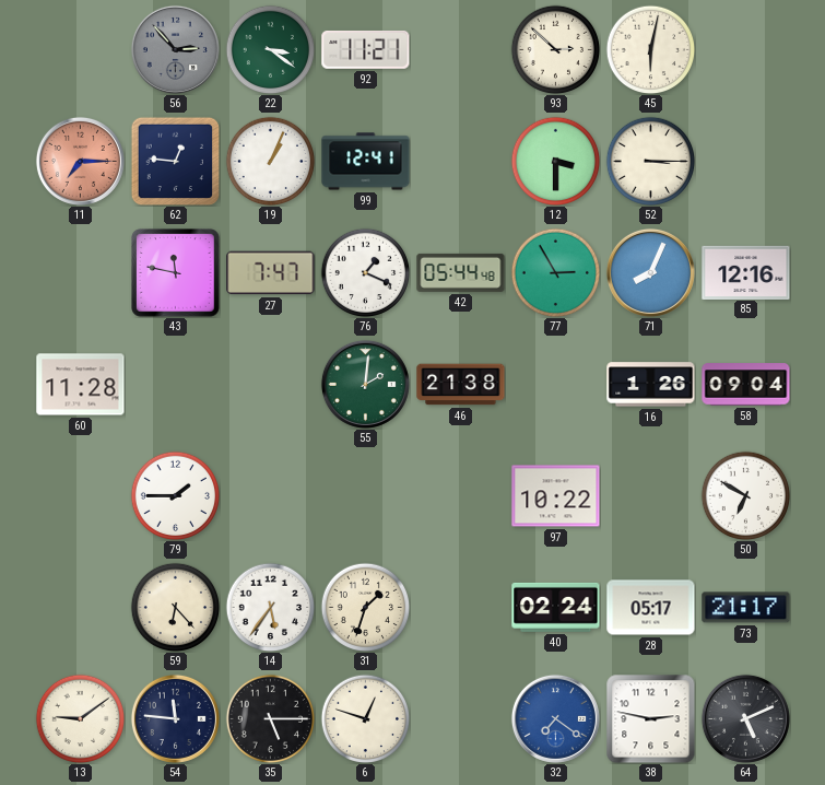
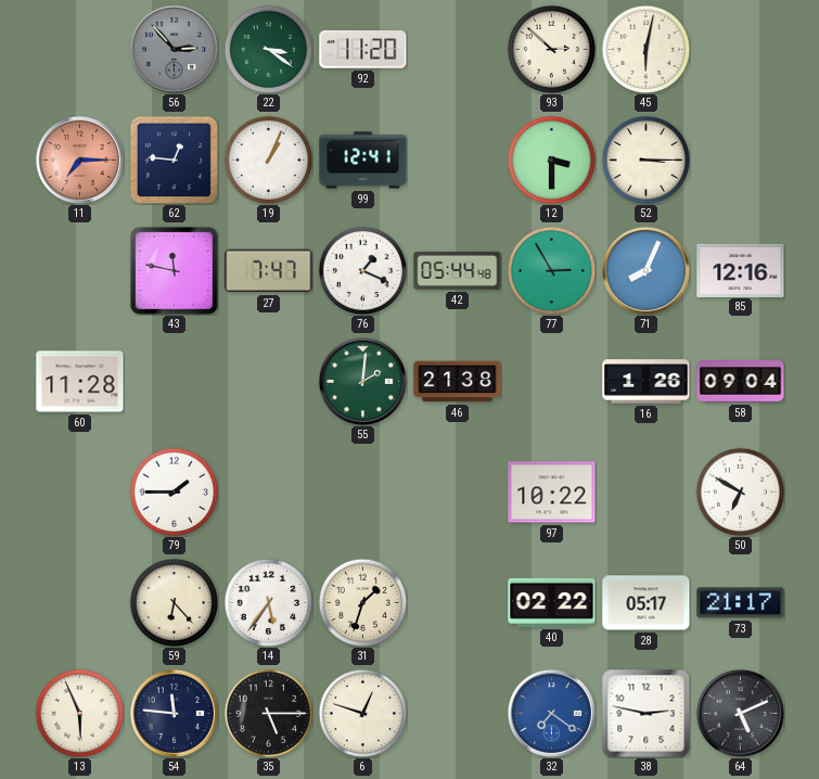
92: 11:21 -> 11:20 (363, 49)
40: 02:24 -> 02:22 (552, 602)
13: 9:09 -> 5:56 (79, 713)
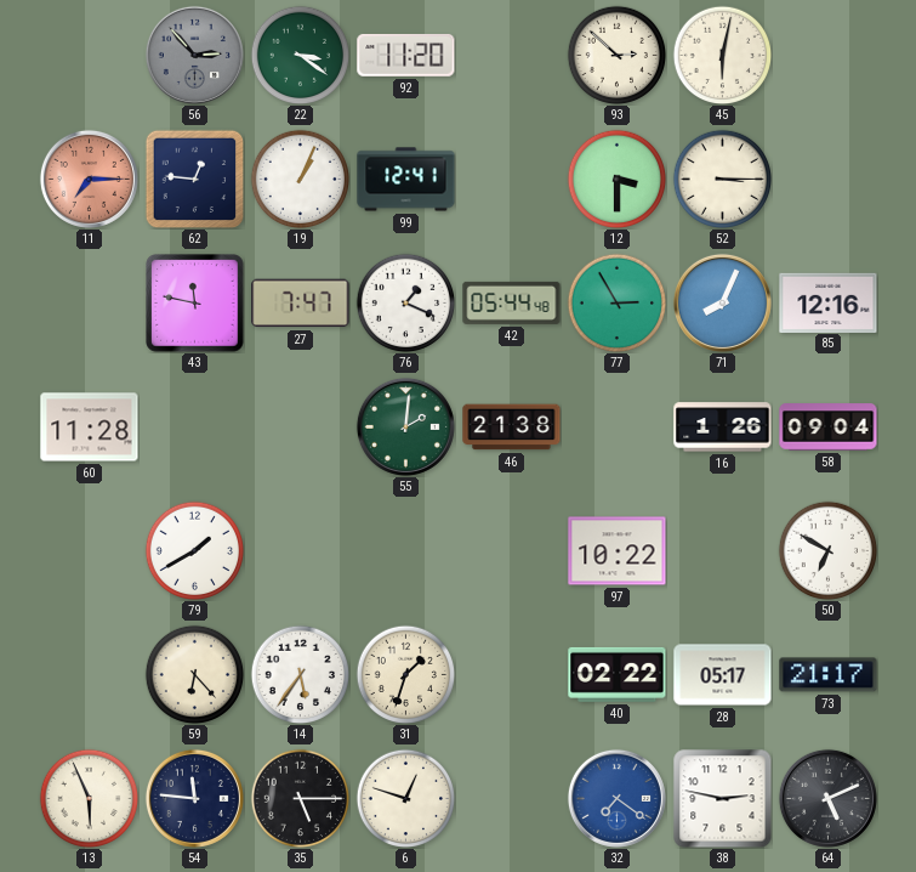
79: 1:45 -> 1:40 (194, 550)
